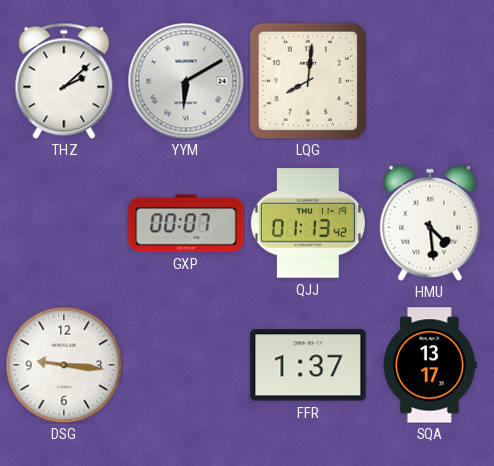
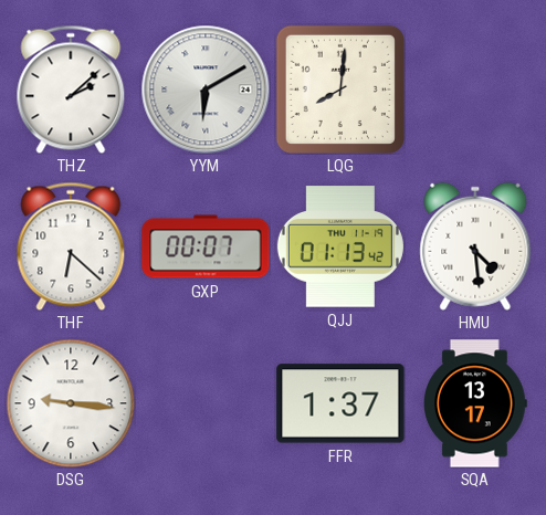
THF: none -> 6:22 (71, 246)
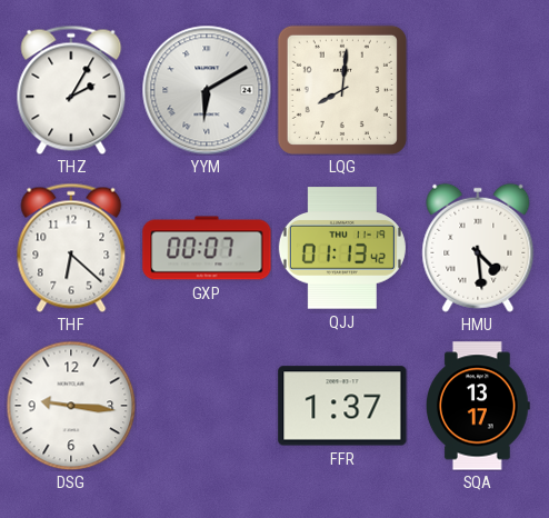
THZ: 2:08 -> 2:05 (71, 90)
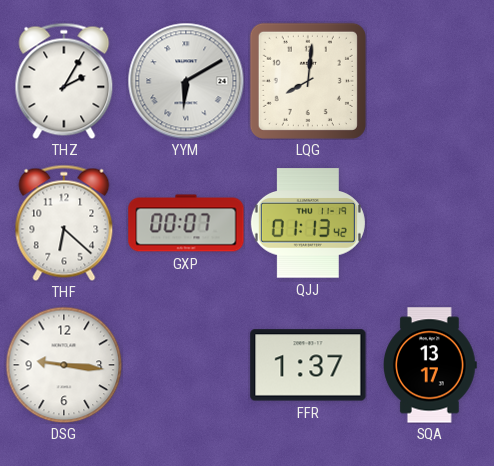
HMU: 4:29 -> none (478, 248)
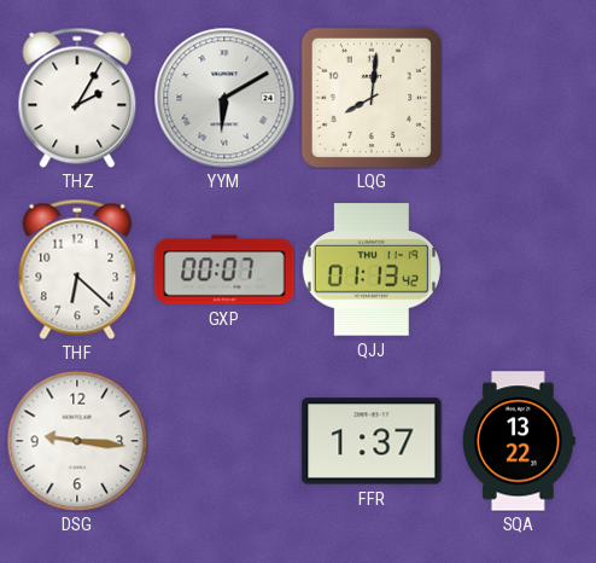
SQA: 13:17 -> 13:22 (520, 441)
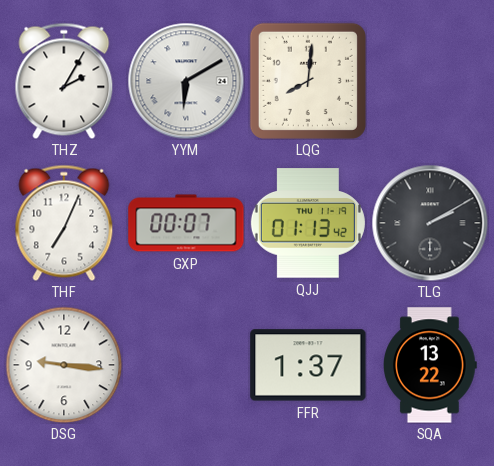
THF: 6:22 -> 7:04 (64, 223)
TLG: none -> 2:10 (430, 223)
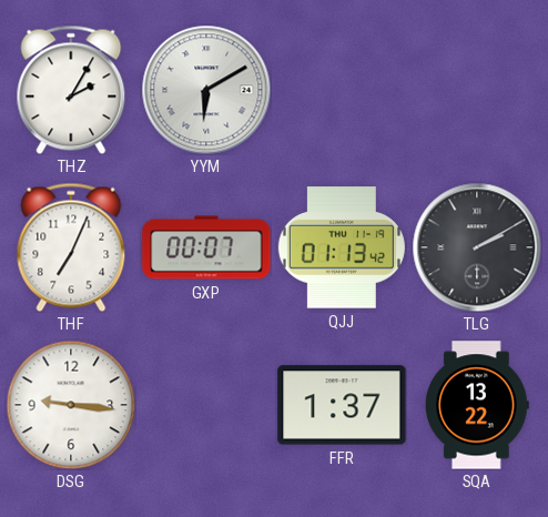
LQG: 8:01 -> none (308, 81)
